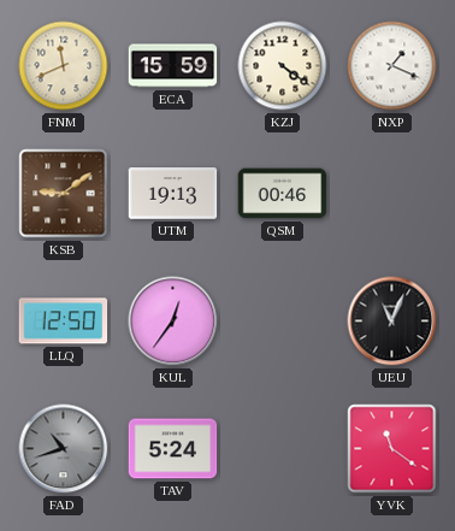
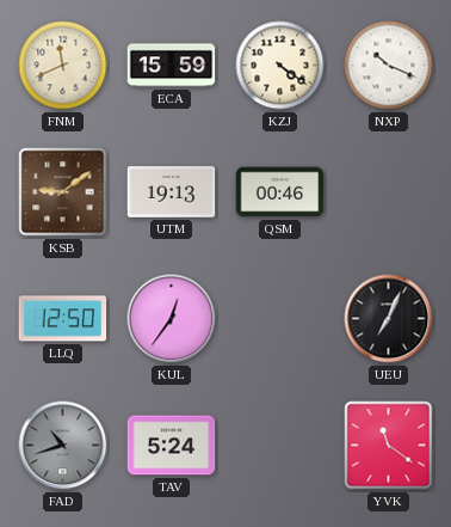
NXP: 1:19 -> 10:19 (389, 66)
UEU: 11:04 -> 7:04 (389, 319)
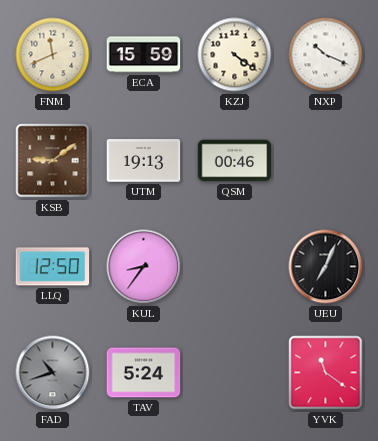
KUL: 12:36 -> 8:36 (144, 267)
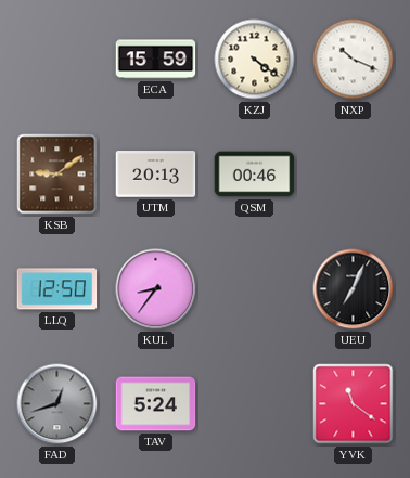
FNM: 11:41 -> none (53, 55)
UTM: 19:13 -> 20:13 (156, 175)
FAD: 10:42 -> 12:42 (57, 404)
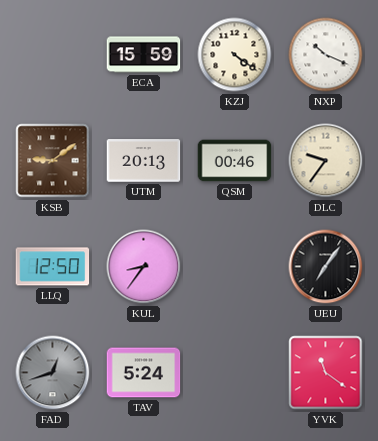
DLC: none -> 9:36 (326, 161)
UEU: 7:04 -> 7:06 (326, 267)
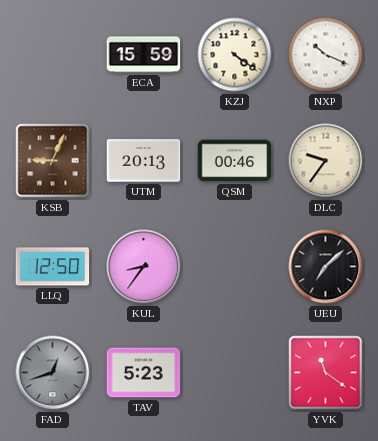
KSB: 9:09 -> 9:04 (53, 161)
UEU: 7:06 -> 7:08 (326, 267)
TAV: 5:24 -> 5:23 (144, 373)
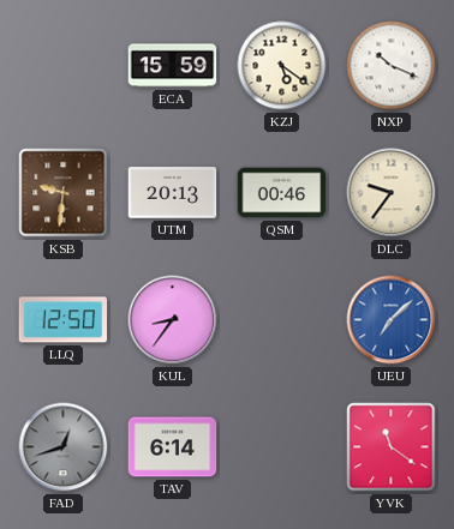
KZJ: 4:21 -> 5:21 (282, 66)
KSB: 9:04 -> 9:31 (64, 193)
UEU dial: black -> blue (392, 320)
TAV: 5:23 -> 6:14 (173, 447)
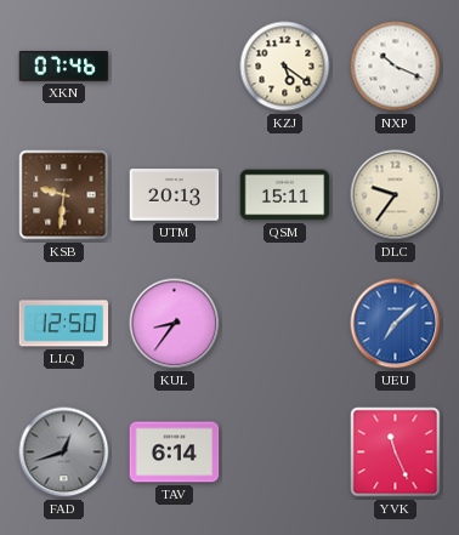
XKN: none -> 07:46 (64, 66)
ECA: 15:59 -> none (173, 66)
QSM: 00:46 -> 15:11 (285, 195)
YVK: 11:21 -> 11:26 (396, 453)
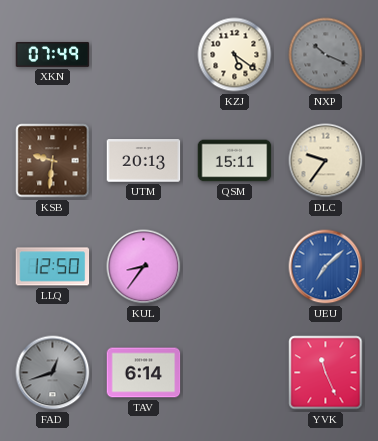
XKN: 07:46 -> 07:49 (53, 54)
NXP dial: white -> grey (326, 55)
